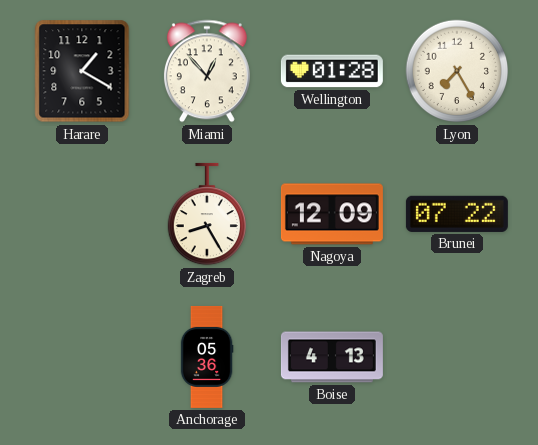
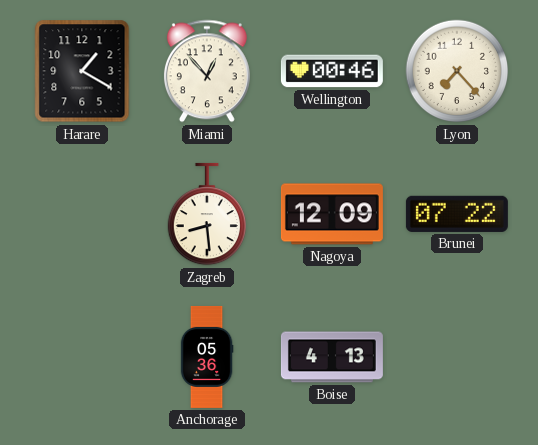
Wellington: 01:28 -> 00:46 (332, 71)
Lyon: 7:25 -> 7:23 (457, 71)
Zagreb: 8:25 -> 8:29 (206, 214)
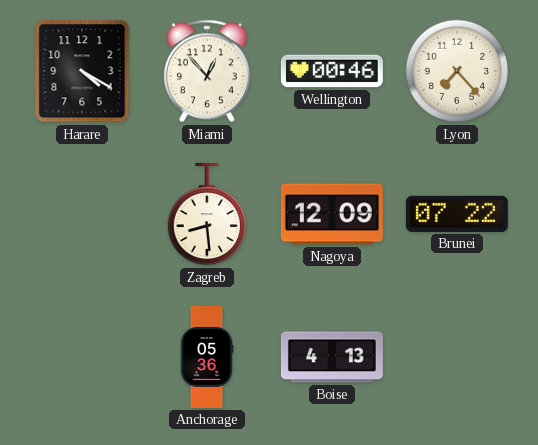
Harare: 1:20 -> 4:20 (82, 71)
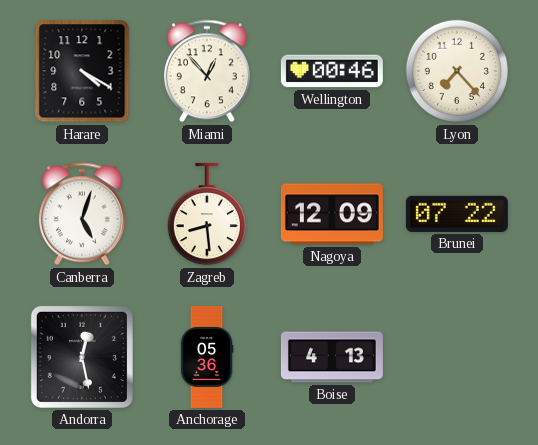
Canberra: none -> 5:03 (82, 214)
Andorra: none -> 12:28 (82, 357)
